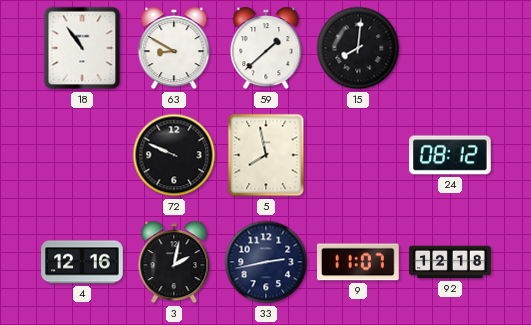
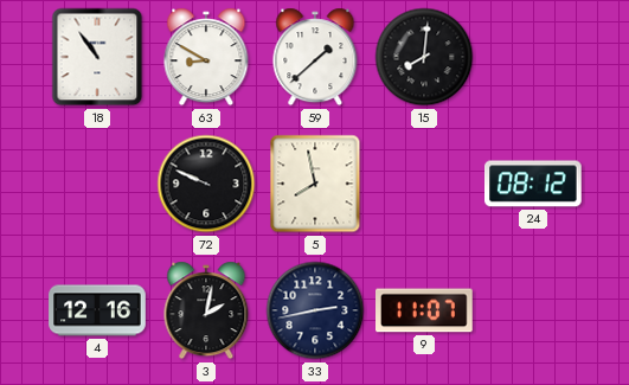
92: 12:18 -> none (450, 262)
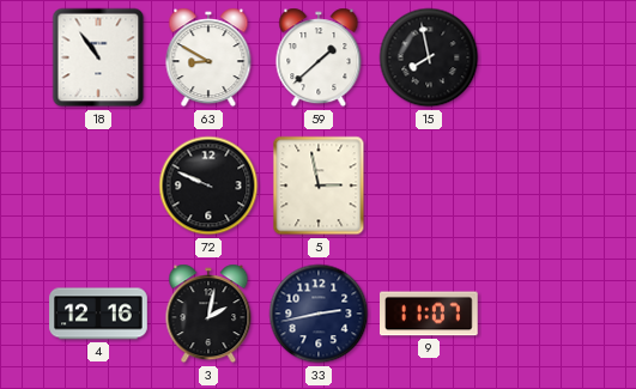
15: 8:01 -> 7:58 (429, 57)
5: 7:58 -> 2:58 (319, 186)
24: 08:12 -> none (534, 184)
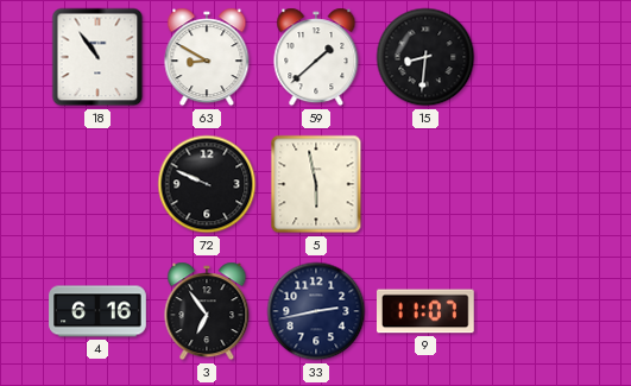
15: 7:58 -> 8:31 (425, 57)
5: 2:58 -> 5:58 (316, 184)
4: 12:16 -> 6:16 (97, 311)
3: 2:02 -> 6:54 (207, 311)
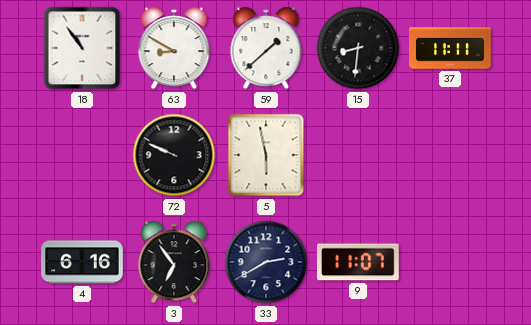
37: none -> 11:11 (450, 48)
33: 2:43 -> 2:40 (266, 262)
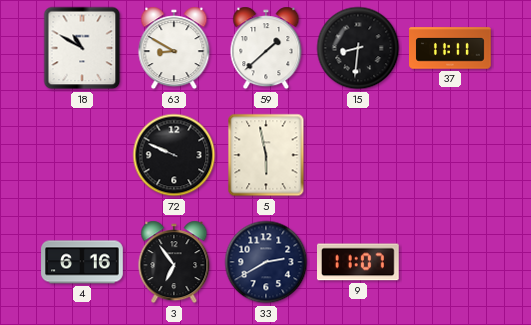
18: 10:54 -> 10:50 (82, 48)
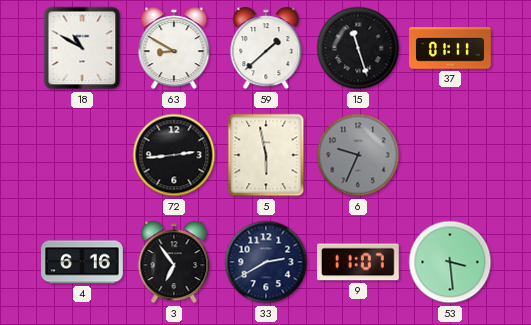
15: 8:31 -> 11:27 (358, 48)
37: 11:11 -> 01:11 (450, 48)
72: 9:49 -> 2:44 (174, 155)
6: none -> 9:34 (358, 155)
53: none -> 3:29 (450, 262)
